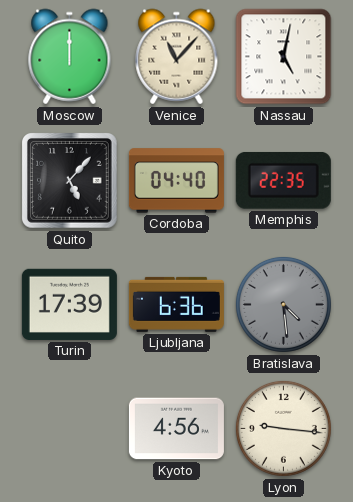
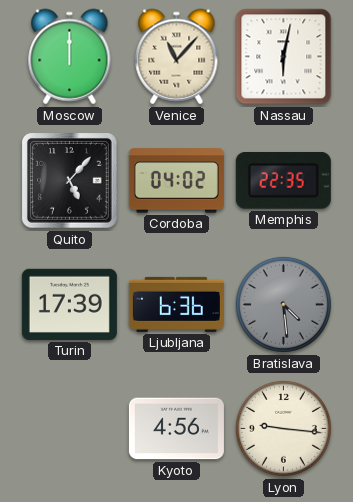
Nassau: 5:02 -> 6:02 (284, 57)
Cordoba: 04:40 -> 04:02 (176, 181)
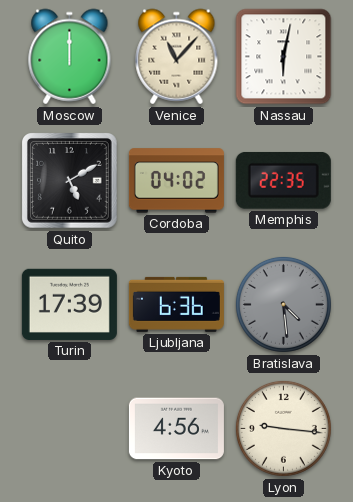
Quito: 5:07 -> 5:10 (70, 181)
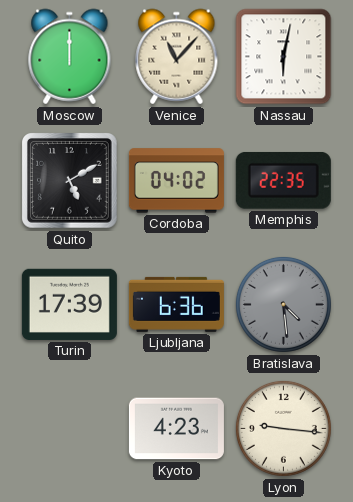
Kyoto: 4:56 -> 4:23 (176, 429)
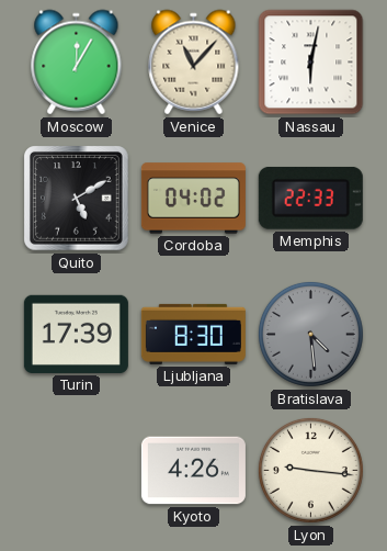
Moscow: 12:00 -> 12:05 (77, 63)
Memphis: 22:35 -> 22:33 (310, 198)
Ljubljana: 6:36 -> 8:30 (193, 334)
Kyoto: 4:23 -> 4:26 (193, 471)
